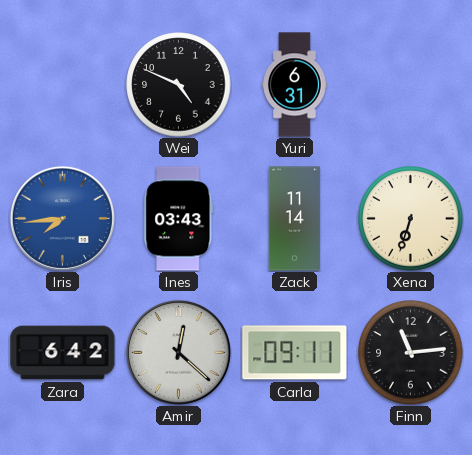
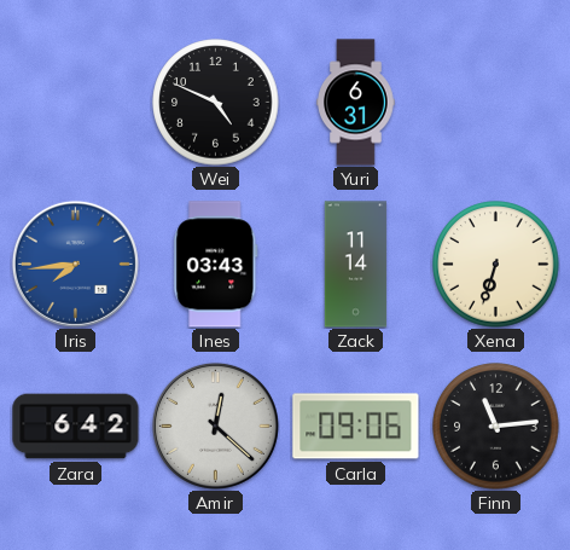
Carla: 09:11 -> 09:06 (356, 427)
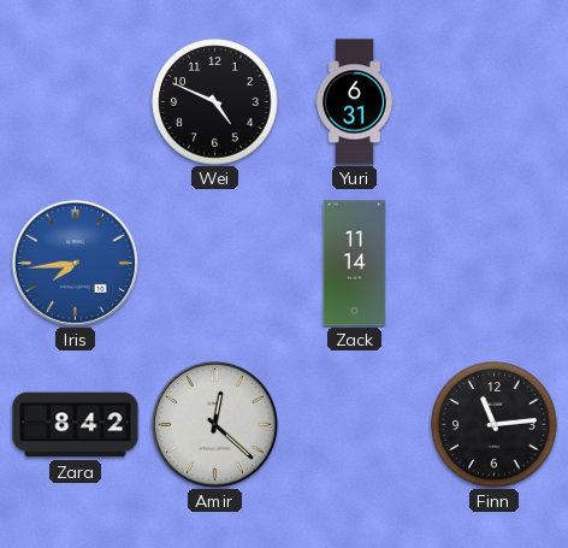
Ines: 03:43 -> none (216, 265)
Xena: 6:33 -> none (496, 265)
Zara: 6:42 -> 8:42 (76, 425)
Carla: 09:06 -> none (356, 427)
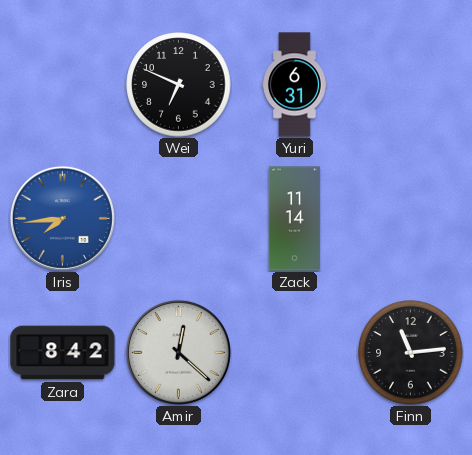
Wei: 4:49 -> 6:49 (179, 85)
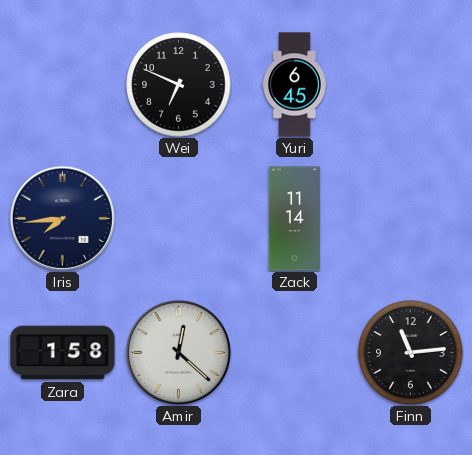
Yuri: 6:31 -> 6:45 (295, 85)
Iris dial: blue -> navy (62, 218)
Zara: 8:42 -> 1:58 (63, 353)
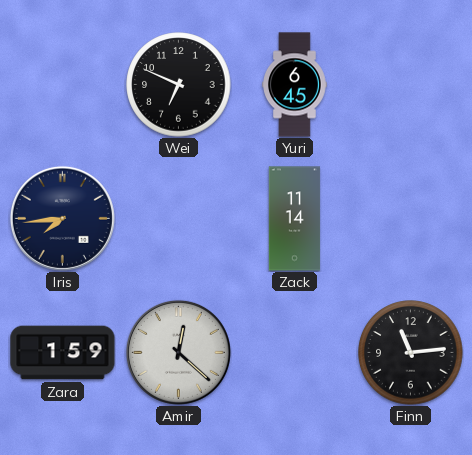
Zara: 1:58 -> 1:59 (63, 353)
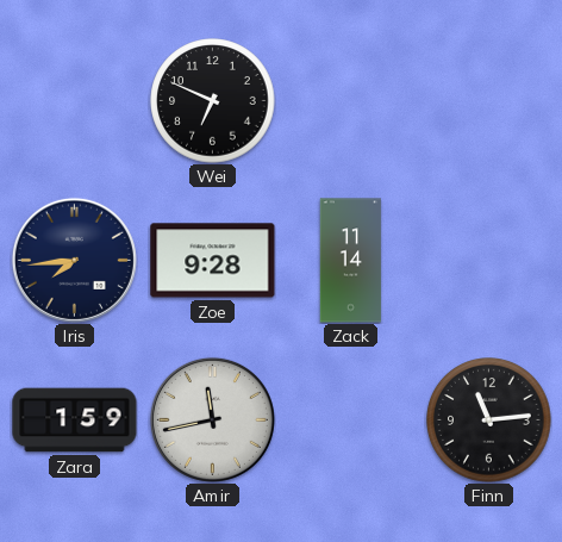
Yuri: 6:45 -> none (295, 85)
Zoe: none -> 9:28 (213, 261)
Amir: 12:22 -> 11:43 (212, 419)
